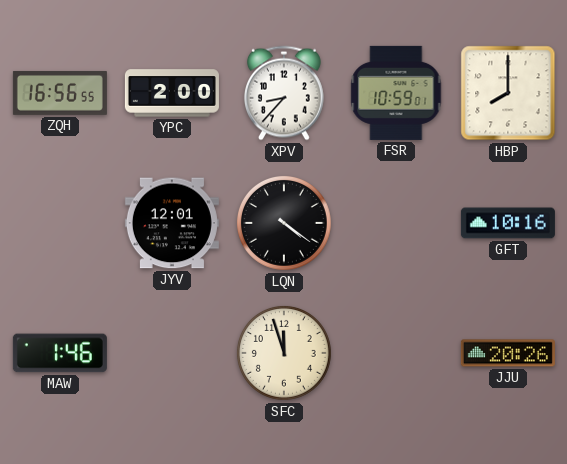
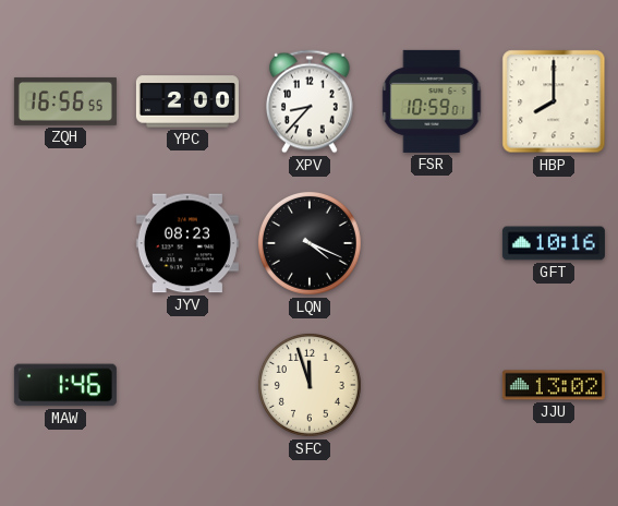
JYV: 12:01 -> 08:23 (187, 243)
LQN: 4:21 -> 4:19 (310, 243)
JJU: 20:26 -> 13:02 (554, 385)
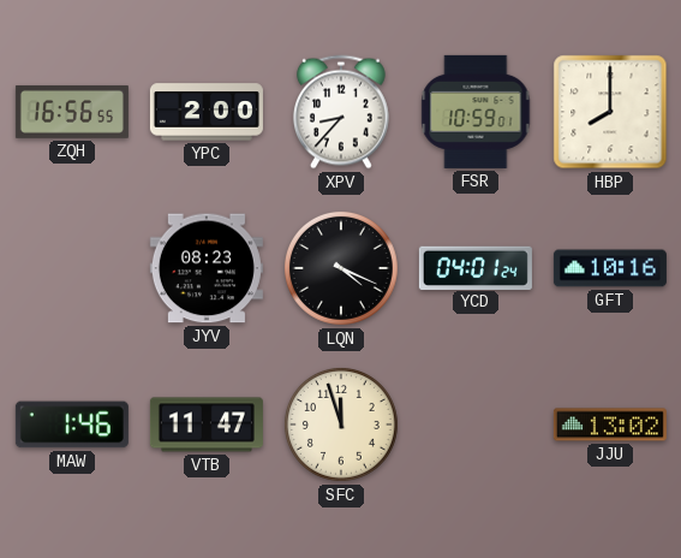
YCD: none -> 04:01 (476, 267)
VTB: none -> 11:47 (207, 425)
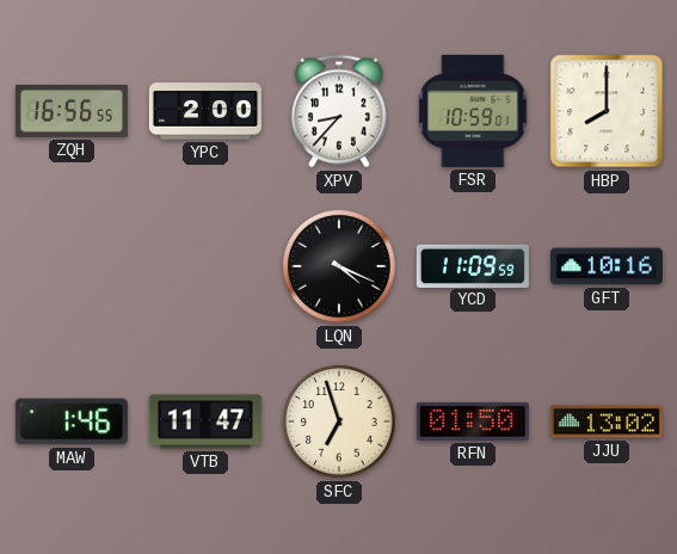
JYV: 08:23 -> none (207, 268)
YCD: 04:01 -> 11:09 (473, 265)
SFC: 11:57 -> 6:57 (339, 421)
RFN: none -> 01:50 (473, 421)
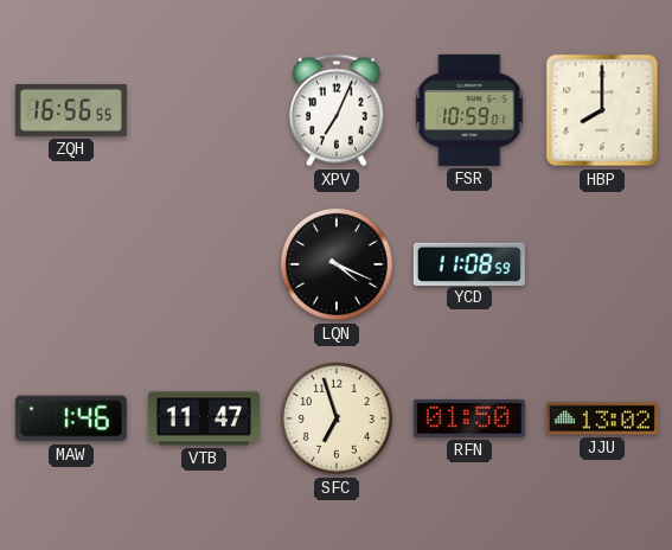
YPC: 2:00 -> none (205, 111)
XPV: 8:37 -> 7:04 (337, 110)
YCD: 11:09 -> 11:08 (469, 263)
GFT: 10:16 -> none (607, 266)
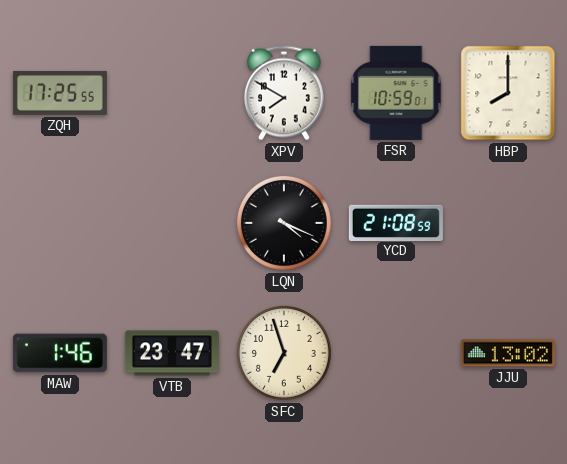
ZQH: 16:56 -> 17:25 (60, 93)
XPV: 7:04 -> 7:50 (284, 93)
YCD: 11:08 -> 21:08 (396, 222)
VTB: 11:47 -> 23:47 (172, 353)
RFN: 01:50 -> none (469, 418)
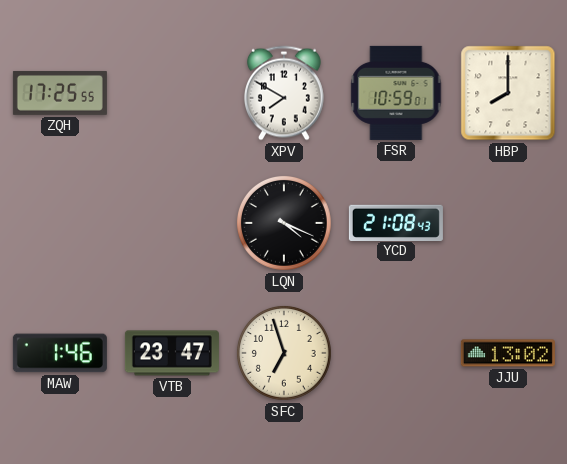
YCD: 21:08:59 -> 21:08:43 (396, 222)
